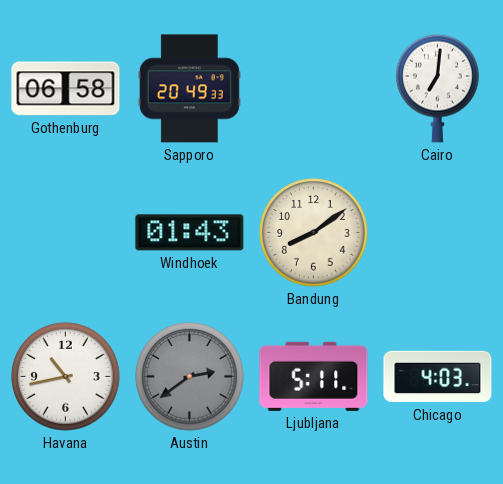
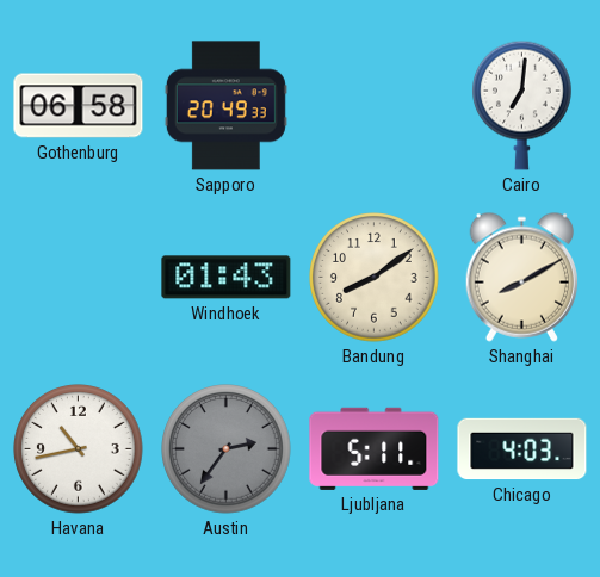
Shanghai: none -> 8:10 (521, 277)
Austin: 2:39 -> 2:36 (227, 449)
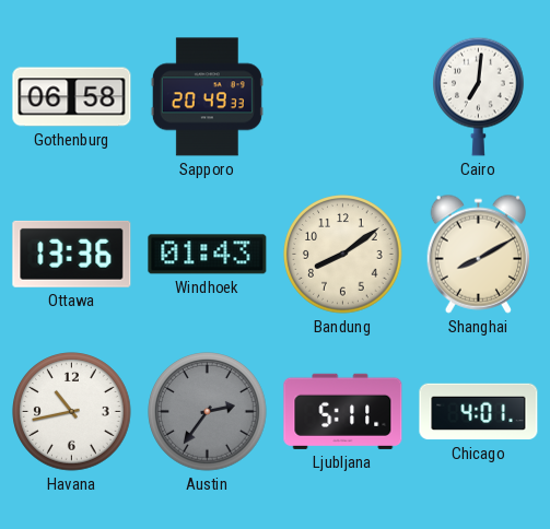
Ottawa: none -> 13:36 (72, 254)
Chicago: 4:03 -> 4:01 (479, 412)
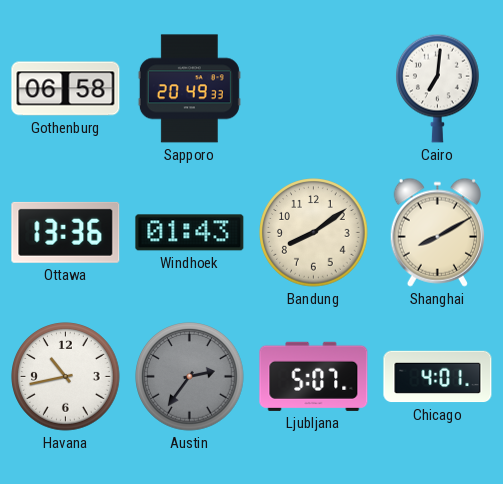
Ljubljana: 5:11 -> 5:07 (314, 376)
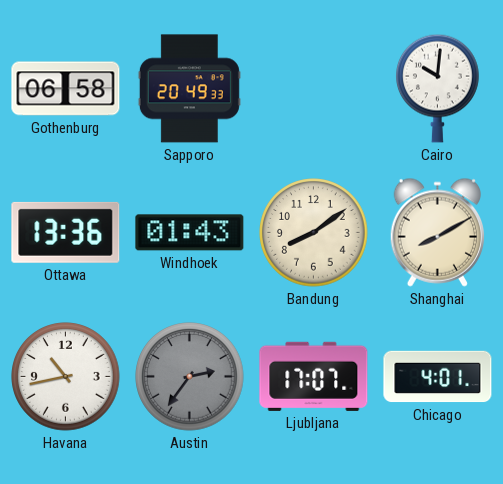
Cairo: 7:01 -> 10:01 (438, 88)
Ljubljana: 5:07 -> 17:07 (314, 376)
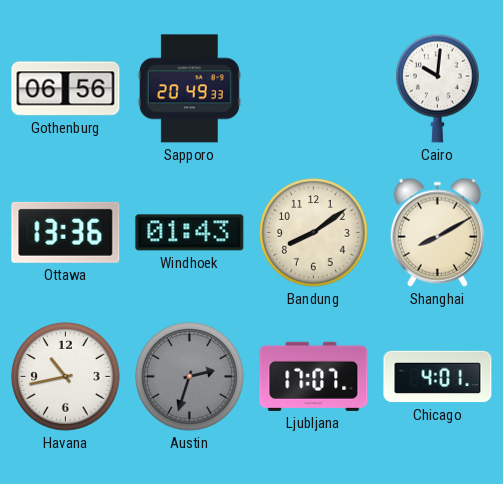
Gothenburg: 06:58 -> 06:56 (66, 89)
Austin: 2:36 -> 2:33 (190, 377)
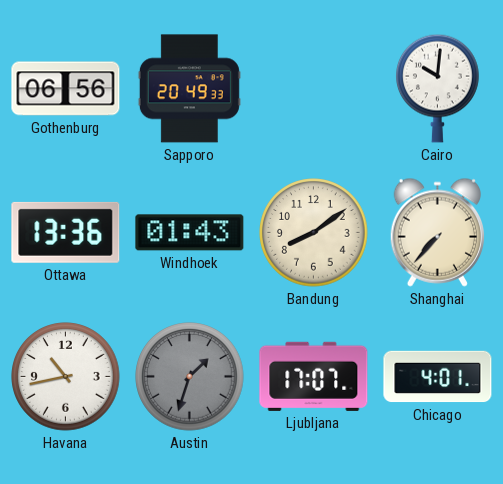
Shanghai: 8:10 -> 7:37 (437, 232)
Austin: 2:33 -> 1:33 (190, 377)
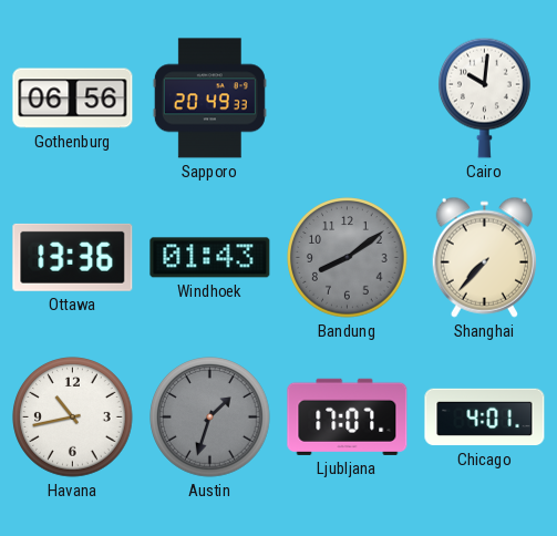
Bandung dial: cream -> grey (348, 258)
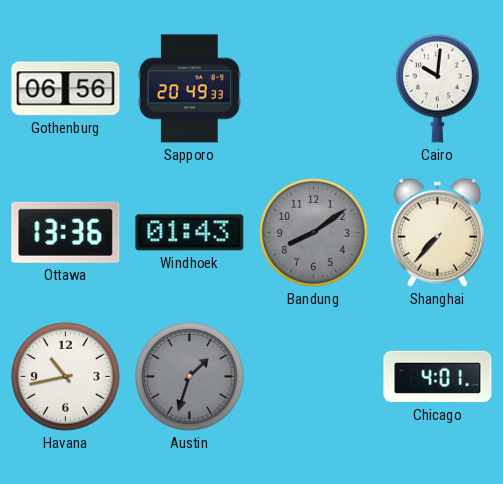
Ljubljana: 17:07 -> none (348, 416)
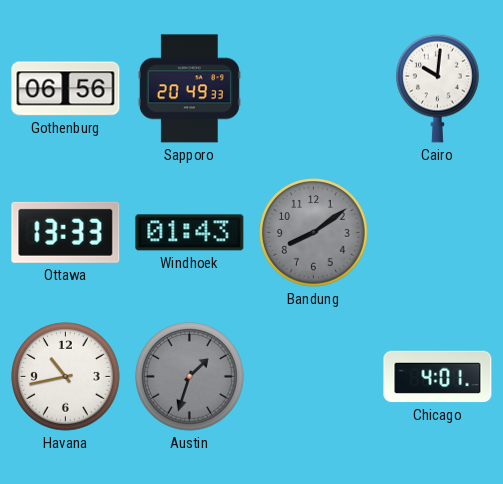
Ottawa: 13:36 -> 13:33 (66, 232)
Shanghai: 7:37 -> none (437, 232)
